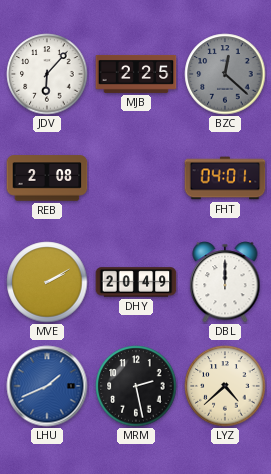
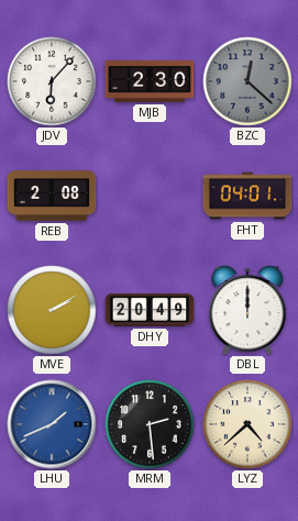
MJB: 2:25 -> 2:30 (150, 81)
MRM: 2:28 -> 2:29 (150, 424)
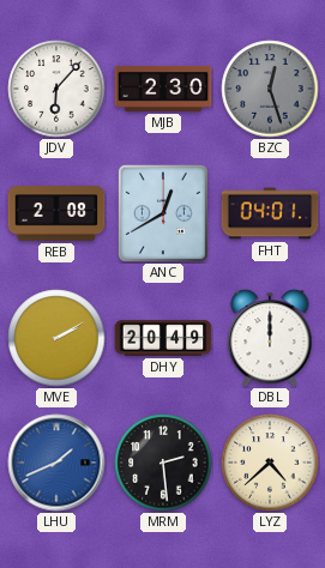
BZC: 12:22 -> 12:27 (270, 89)
ANC: none -> 12:40 (163, 213)
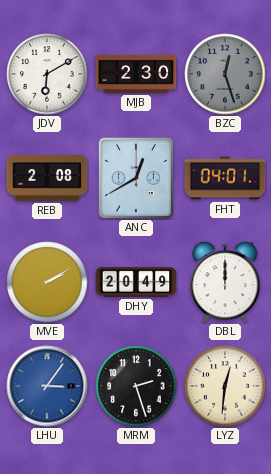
JDV: 6:07 -> 6:10 (47, 74)
LHU: 1:41 -> 3:06 (47, 386)
MRM: 2:29 -> 2:27 (136, 386)
LYZ: 4:38 -> 12:31 (225, 386)
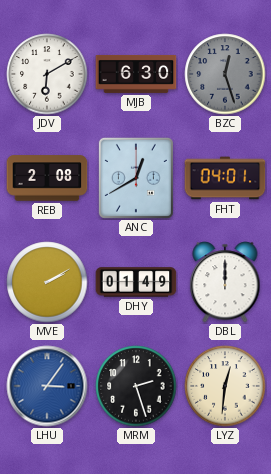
MJB: 2:30 -> 6:30 (136, 74)
DHY: 20:49 -> 01:49 (136, 282)
